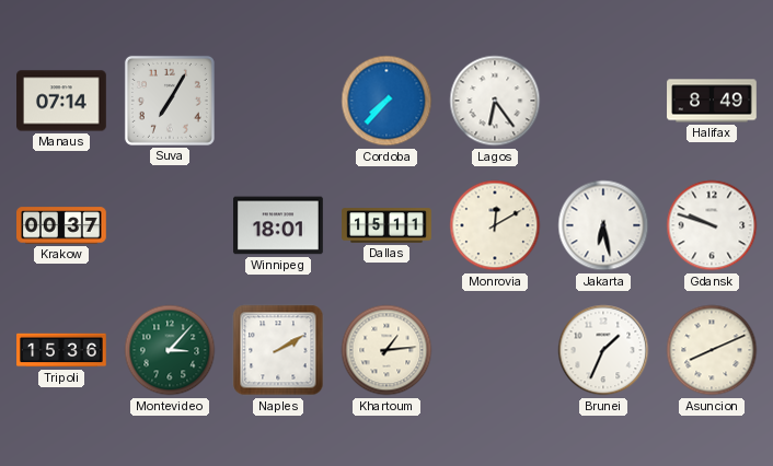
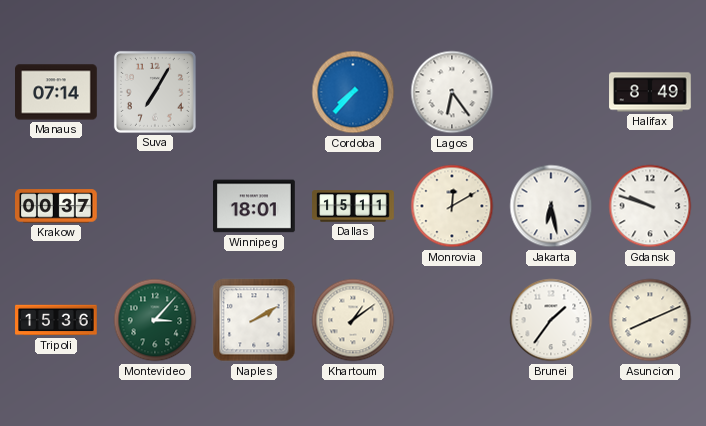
Khartoum: 1:14 -> 1:09 (353, 320)
Brunei: 1:34 -> 1:36 (551, 320)
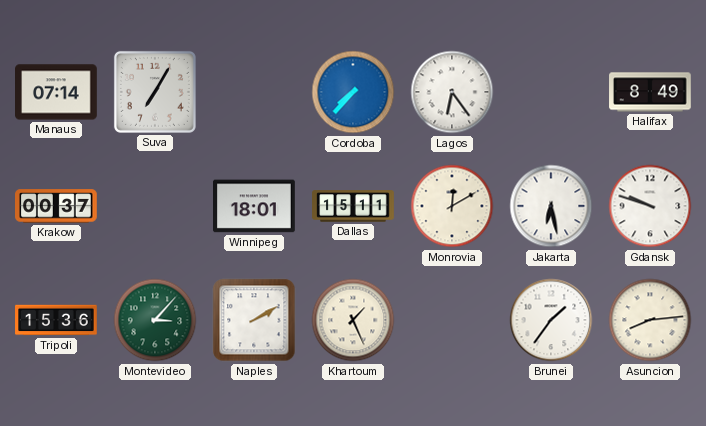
Khartoum: 1:09 -> 1:26 (353, 320)
Asuncion: 8:11 -> 8:14 (650, 320)
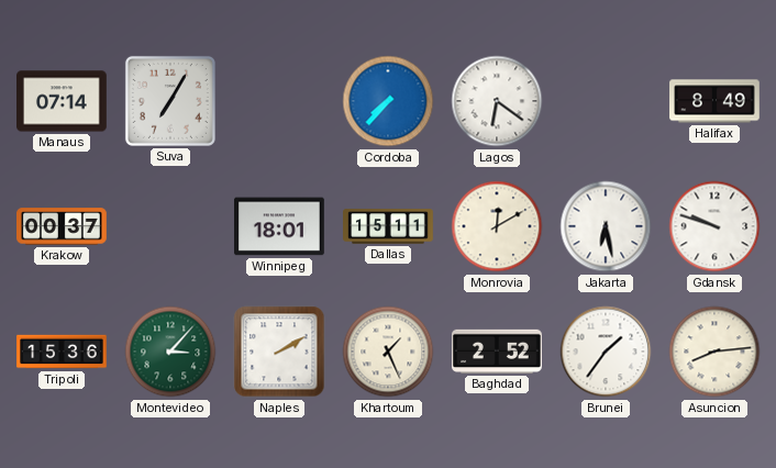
Lagos: 6:24 -> 6:21 (497, 101)
Baghdad: none -> 2:52 (498, 352)
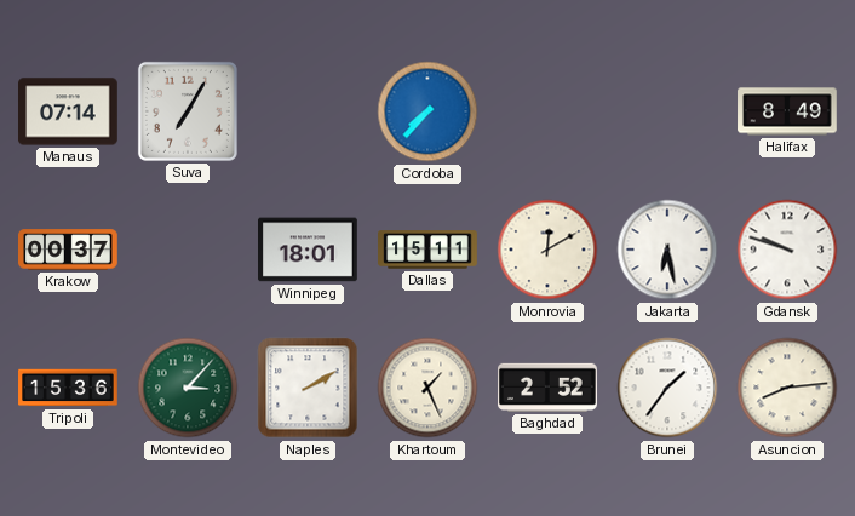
Lagos: 6:21 -> none (497, 101)
